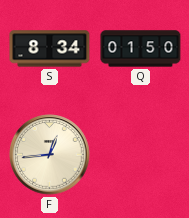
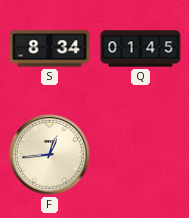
Q: 01:50 -> 01:45 (141, 49)
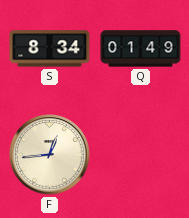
Q: 01:45 -> 01:49 (141, 49)
